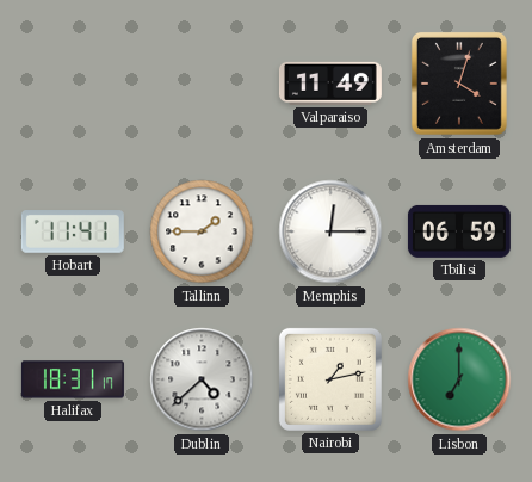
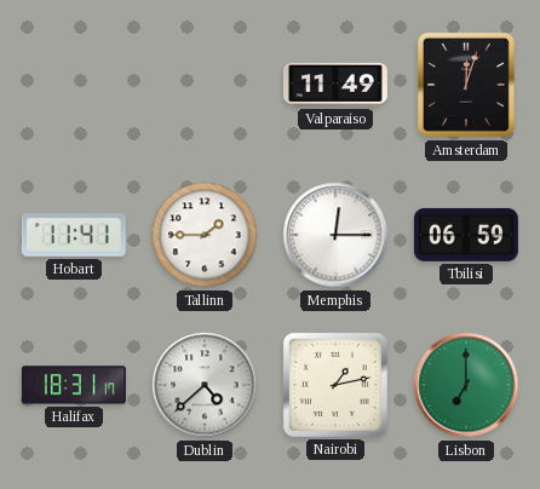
Amsterdam: 4:03 -> 12:03 (466, 85)
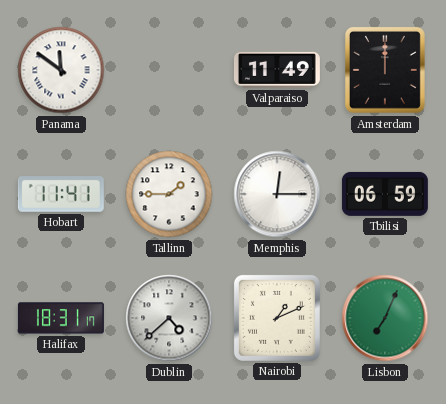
Panama: none -> 11:51 (61, 70)
Amsterdam: 12:03 -> 12:00 (385, 70)
Nairobi: 1:13 -> 1:11 (277, 318)
Lisbon: 7:00 -> 7:04 (385, 318)
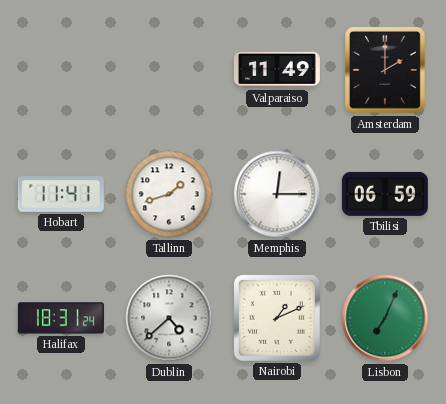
Panama: 11:51 -> none (61, 70)
Amsterdam: 12:00 -> 2:00 (385, 70)
Tallinn: 1:45 -> 1:42 (169, 194)
Halifax: 18:31:17 -> 18:31:24 (61, 318)
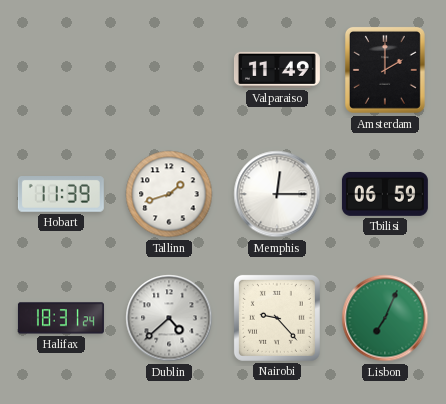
Hobart: 11:41 -> 11:39 (61, 195)
Nairobi: 1:11 -> 9:23 (277, 318)
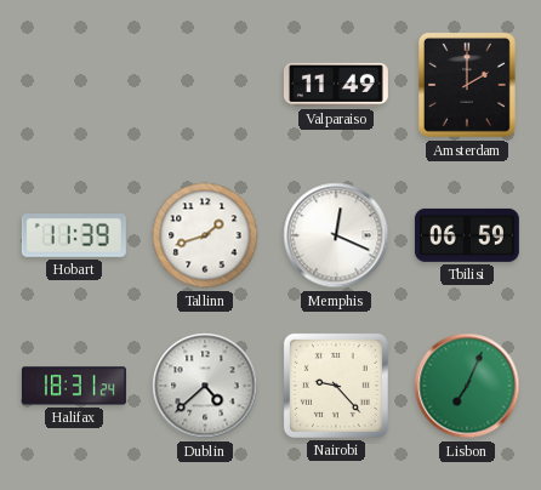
Memphis: 12:15 -> 12:19 (336, 235)
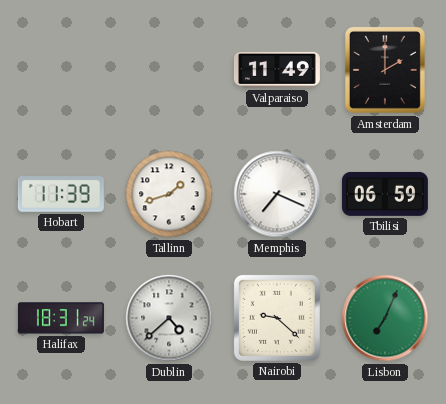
Memphis: 12:19 -> 7:19 (277, 194)
Nairobi: 9:23 -> 9:22 (277, 318)
